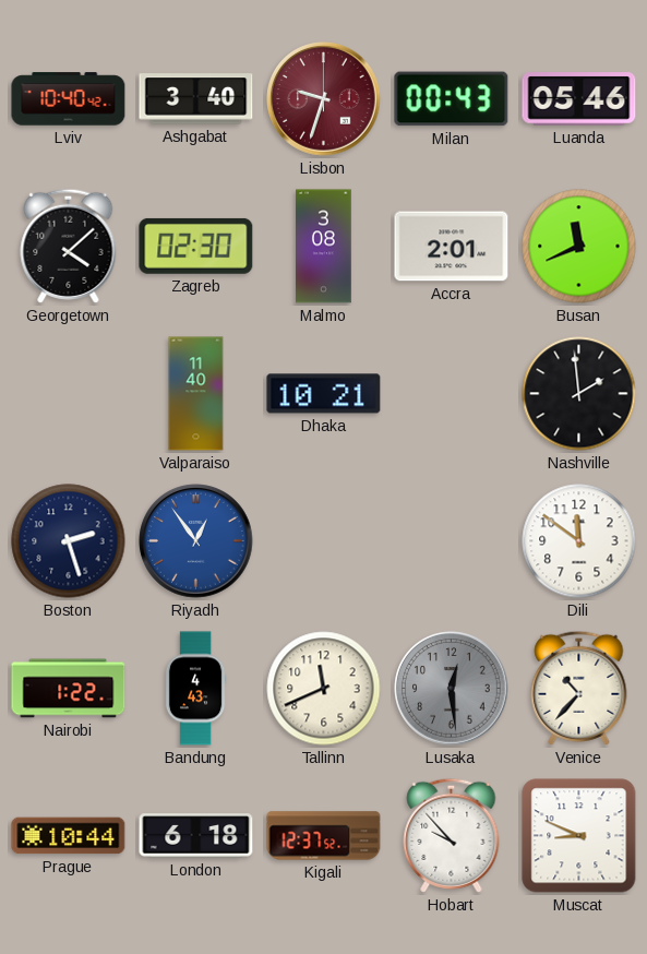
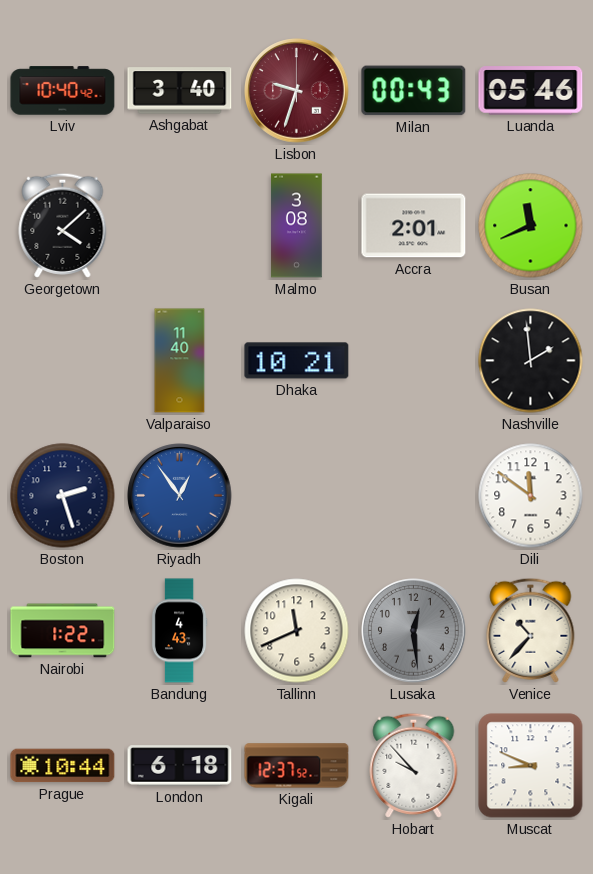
Zagreb: 02:30 -> none (196, 246)
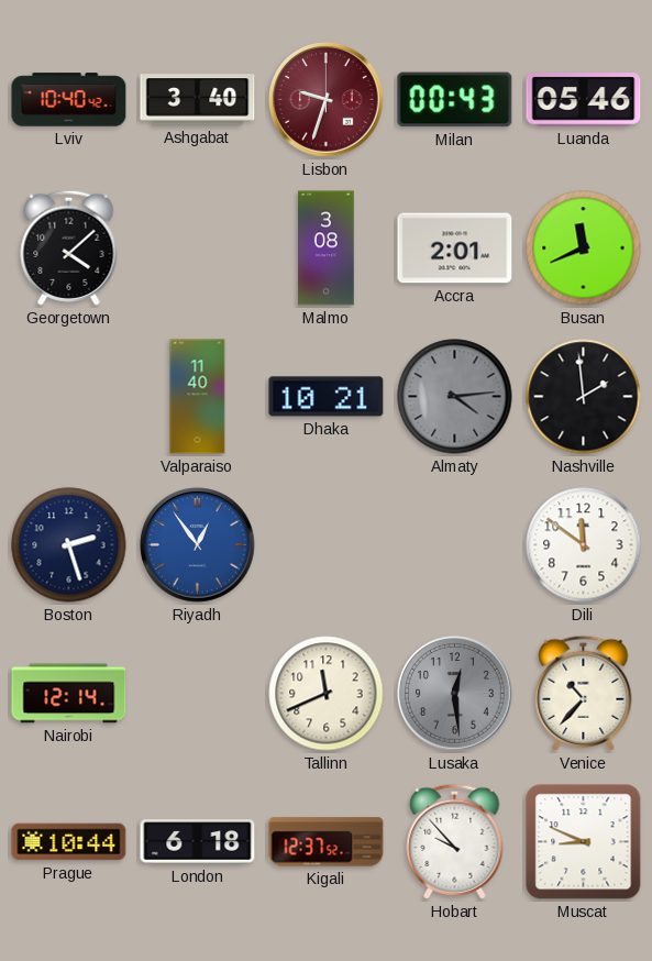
Almaty: none -> 4:14 (455, 397)
Nairobi: 1:22 -> 12:14 (69, 694)
Bandung: 4:43 -> none (179, 631)
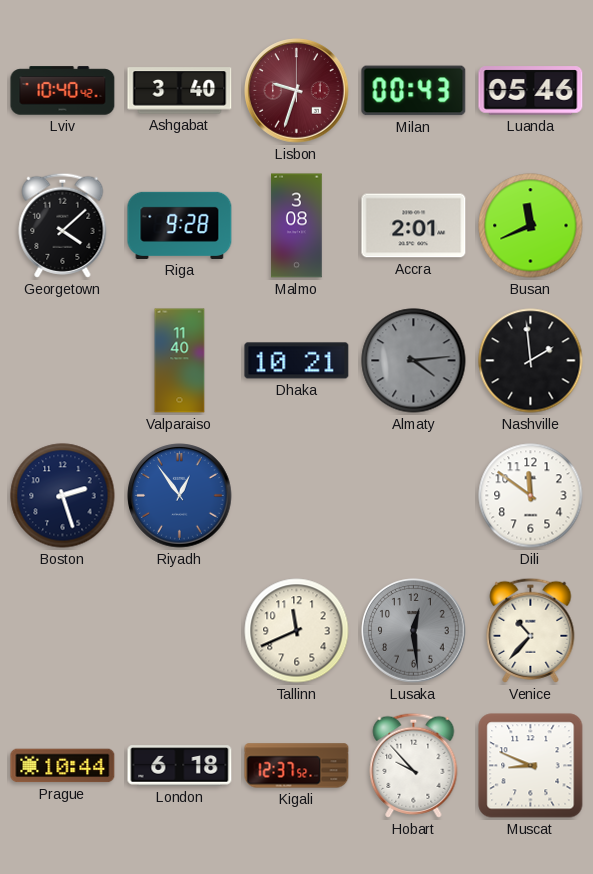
Riga: none -> 9:28 (180, 225)
Nairobi: 12:14 -> none (69, 694)
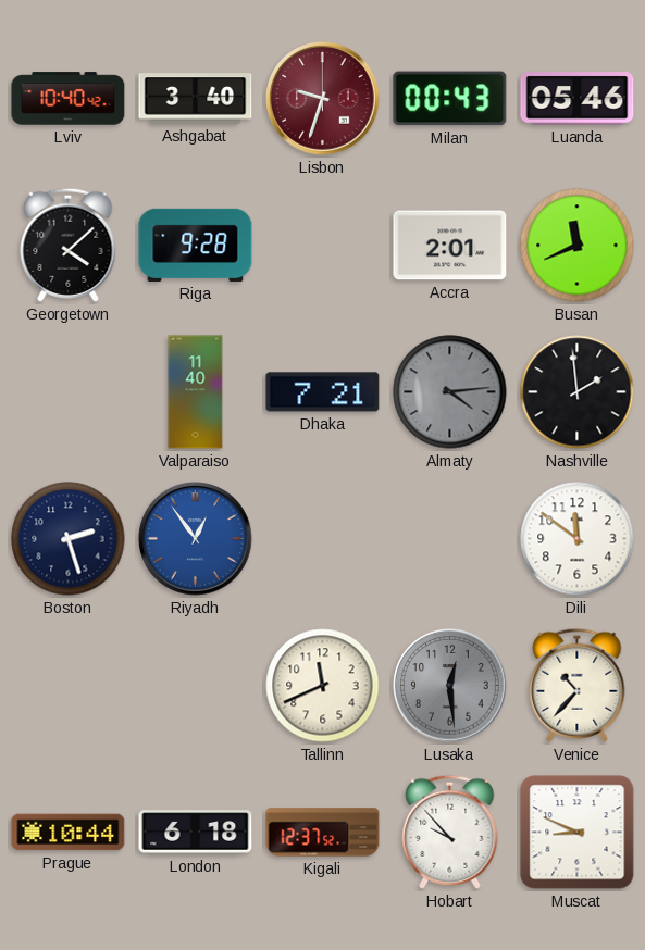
Malmo: 3:08 -> none (297, 226)
Dhaka: 10:21 -> 7:21 (323, 392)
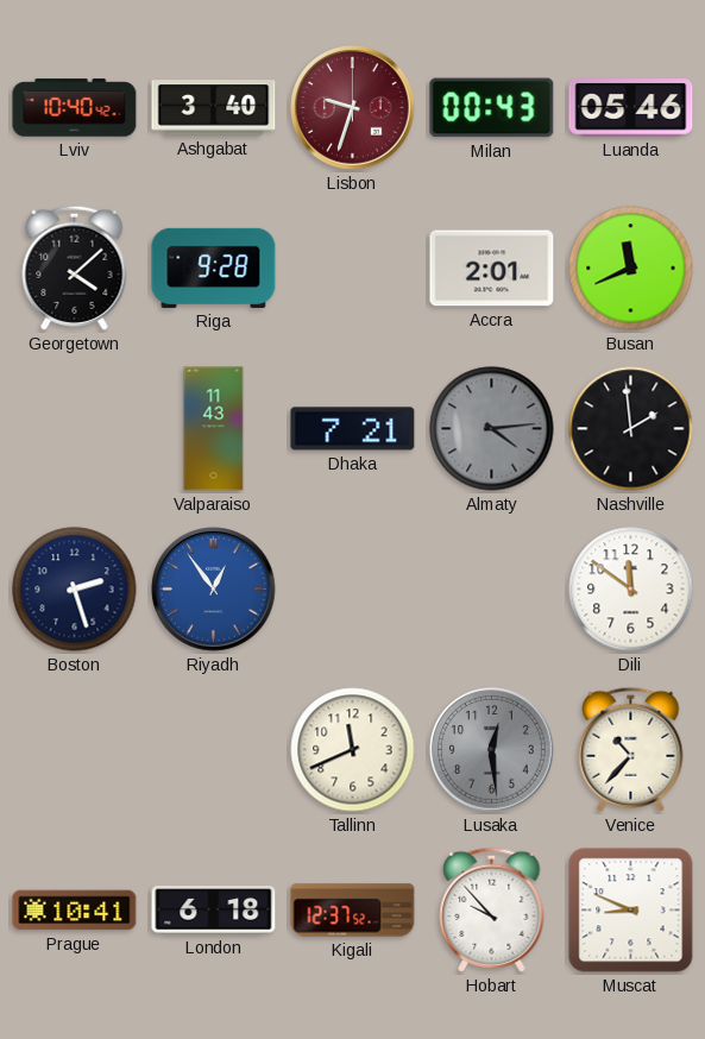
Valparaiso: 11:40 -> 11:43 (214, 429)
Prague: 10:44 -> 10:41 (75, 911)
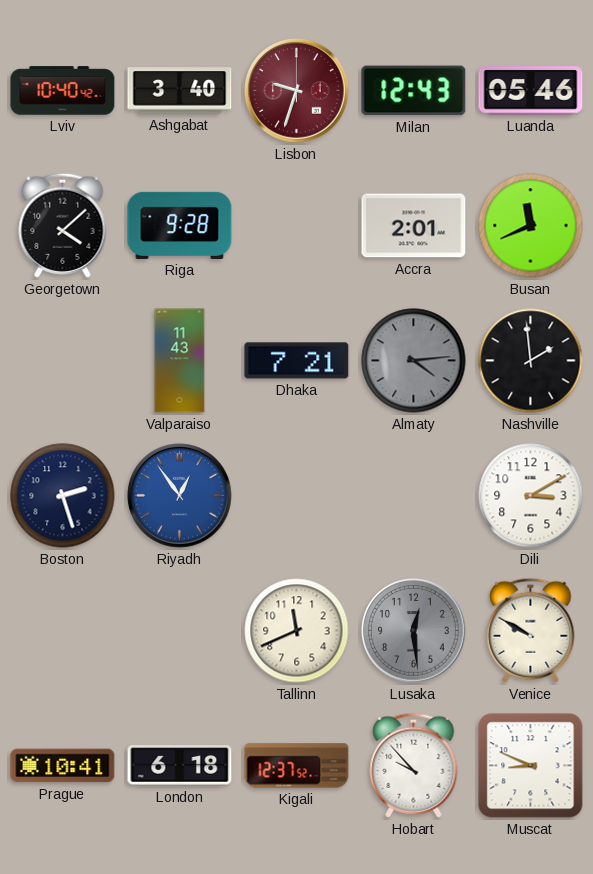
Milan: 00:43 -> 12:43 (414, 91)
Dili: 11:51 -> 3:10 (531, 496)
Venice: 10:37 -> 9:50 (531, 630)
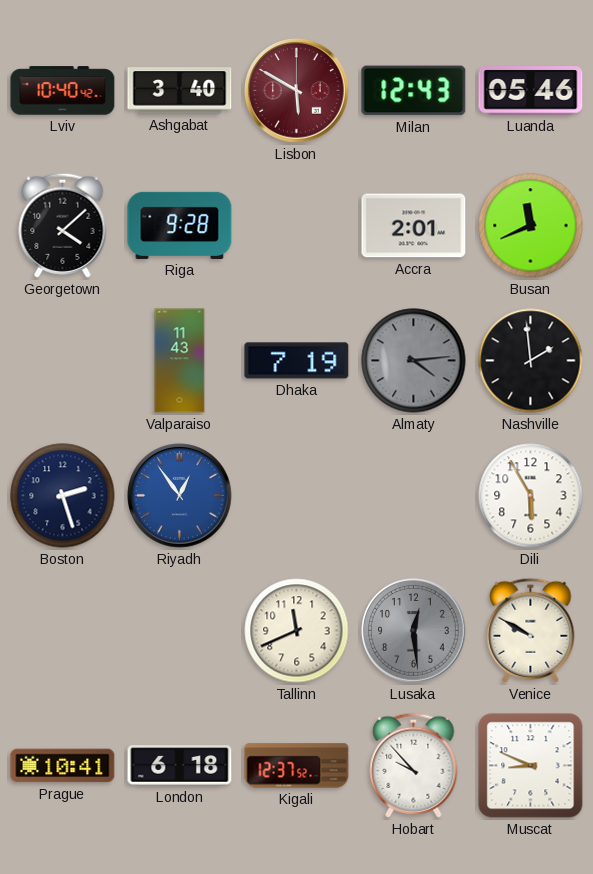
Lisbon: 9:33 -> 5:50 (297, 91)
Dhaka: 7:21 -> 7:19 (297, 361)
Dili: 3:10 -> 5:55 (531, 496)
